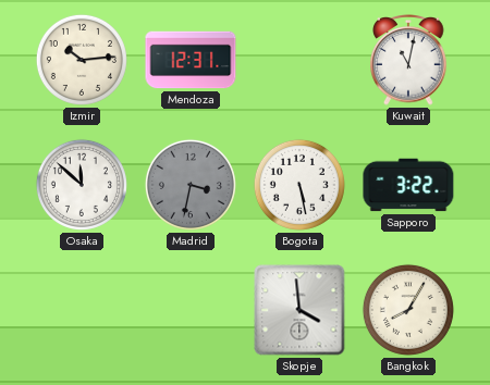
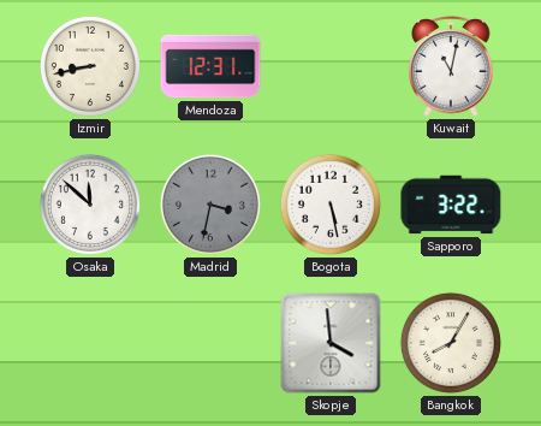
Izmir: 10:14 -> 8:43 (90, 66)
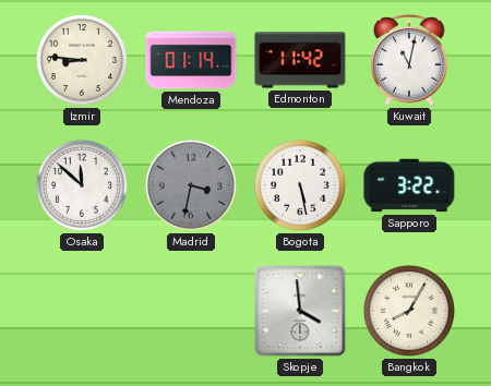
Izmir: 8:43 -> 8:46 (82, 60)
Mendoza: 12:31 -> 01:14 (191, 60)
Edmonton: none -> 11:42 (300, 60)
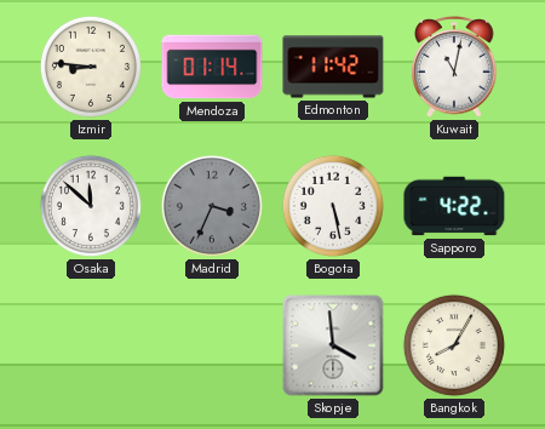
Madrid: 3:32 -> 3:34 (212, 206)
Sapporo: 3:22 -> 4:22 (454, 206)
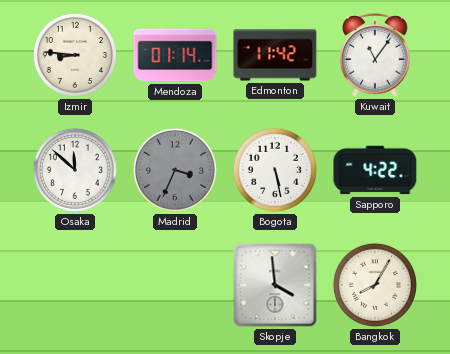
Kuwait: 11:02 -> 11:06 (375, 56)
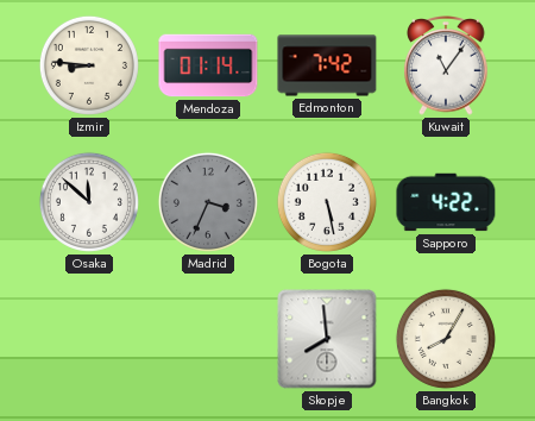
Edmonton: 11:42 -> 7:42 (327, 65)
Skopje: 3:59 -> 7:59 (327, 339)
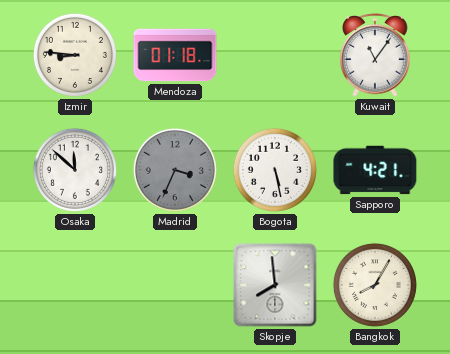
Mendoza: 01:14 -> 01:18 (175, 55)
Edmonton: 7:42 -> none (327, 65)
Sapporo: 4:22 -> 4:21 (375, 170)
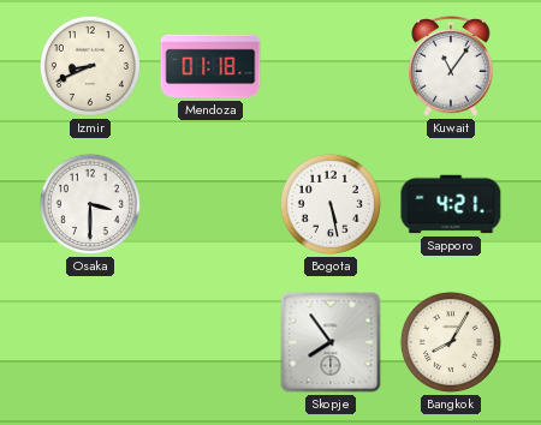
Izmir: 8:46 -> 8:41 (90, 66)
Osaka: 11:52 -> 3:30 (90, 204)
Madrid: 3:34 -> none (175, 170)
Skopje: 7:59 -> 7:54 (331, 342)
